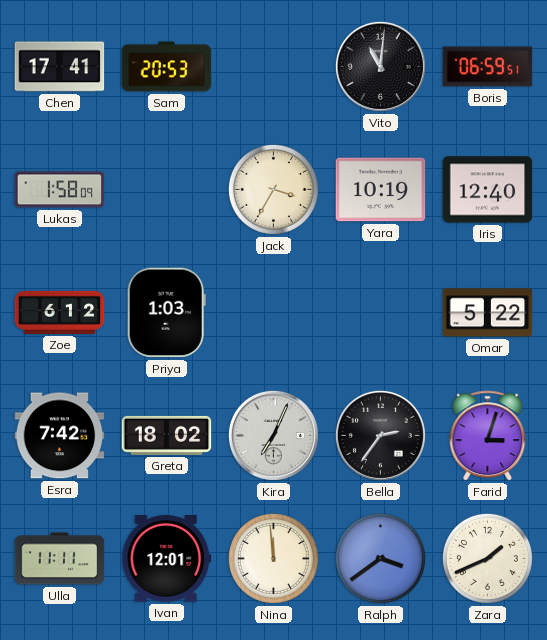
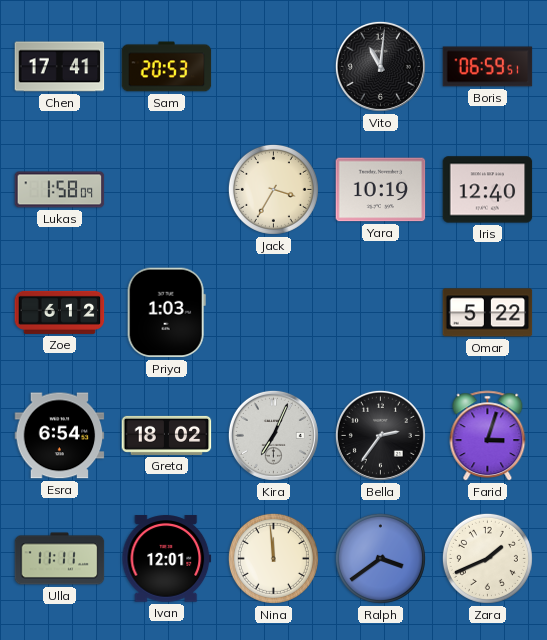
Esra: 7:42 -> 6:54 (60, 436)
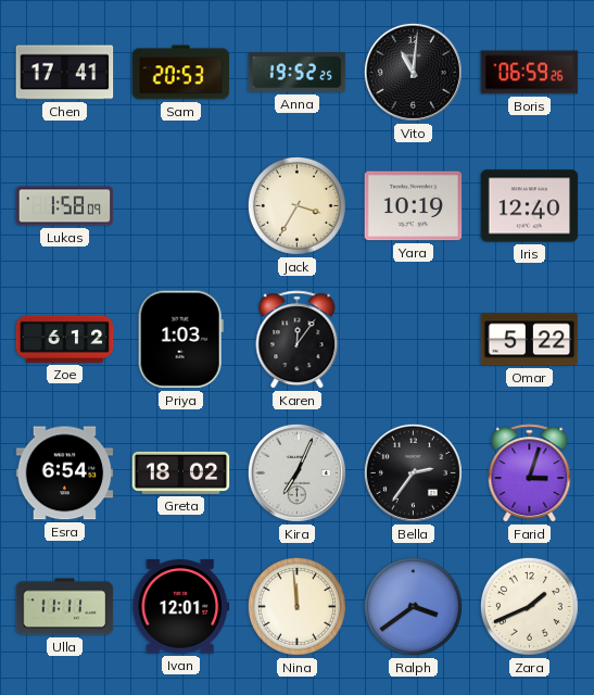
Anna: none -> 19:52 (298, 73)
Boris: 06:59:51 -> 06:59:26 (530, 73)
Karen: none -> 12:06 (298, 340)
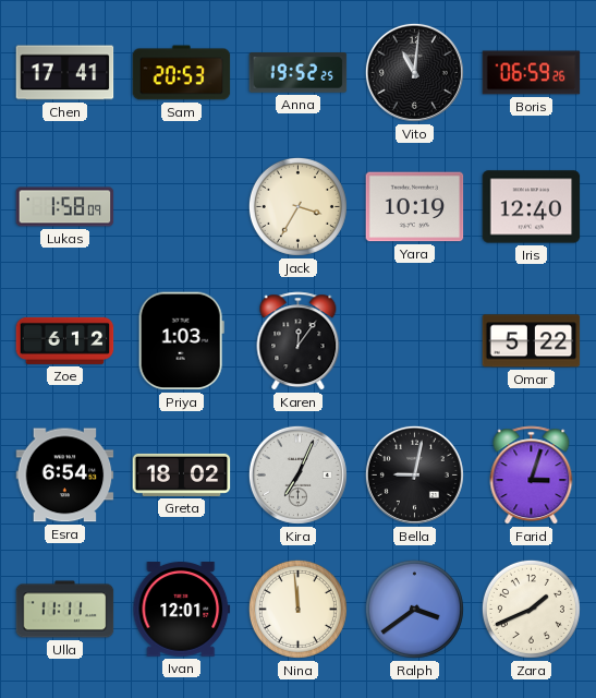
Bella: 2:36 -> 9:02 (414, 474)
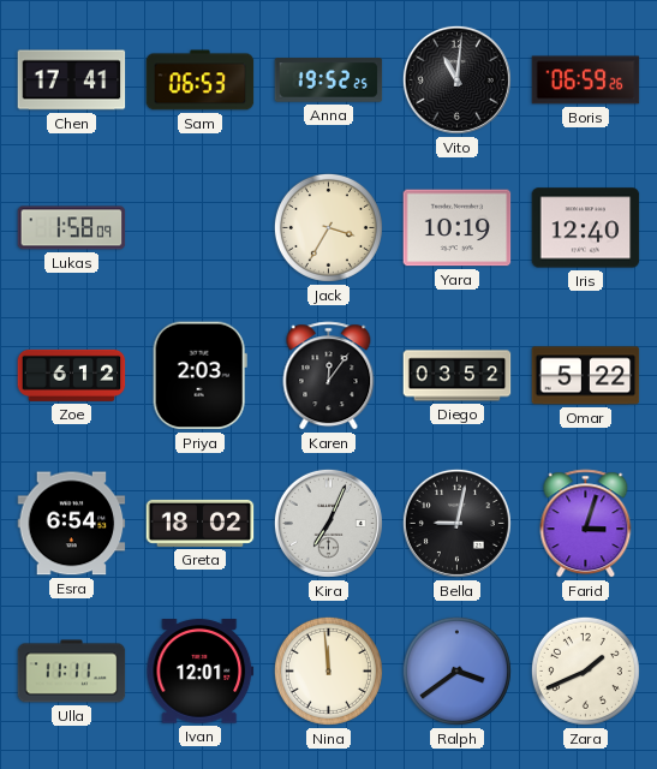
Sam: 20:53 -> 06:53 (201, 81)
Priya: 1:03 -> 2:03 (199, 376)
Diego: none -> 03:52 (458, 376)
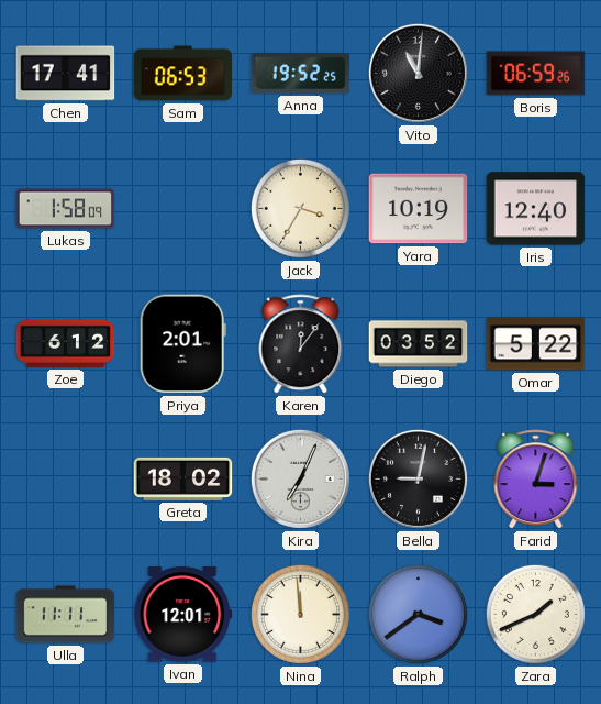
Priya: 2:03 -> 2:01 (182, 344)
Esra: 6:54 -> none (72, 524)
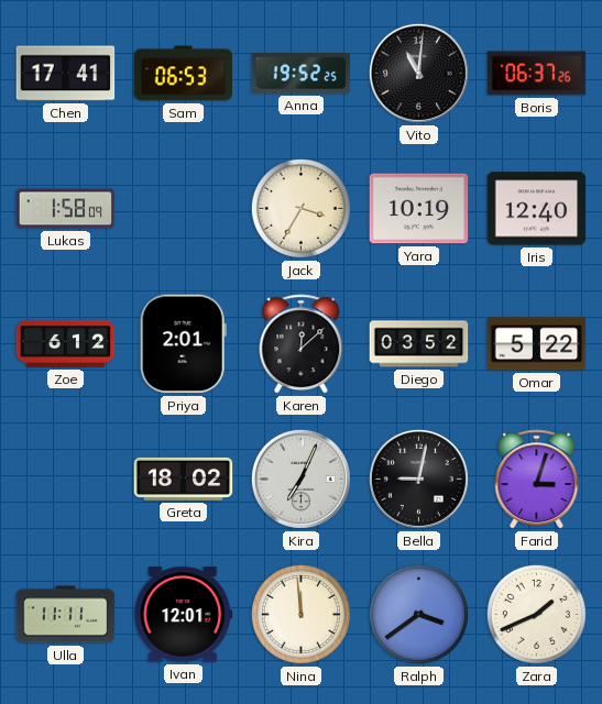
Boris: 06:59 -> 06:37 (537, 74)
Karen: 12:06 -> 12:08 (302, 344)
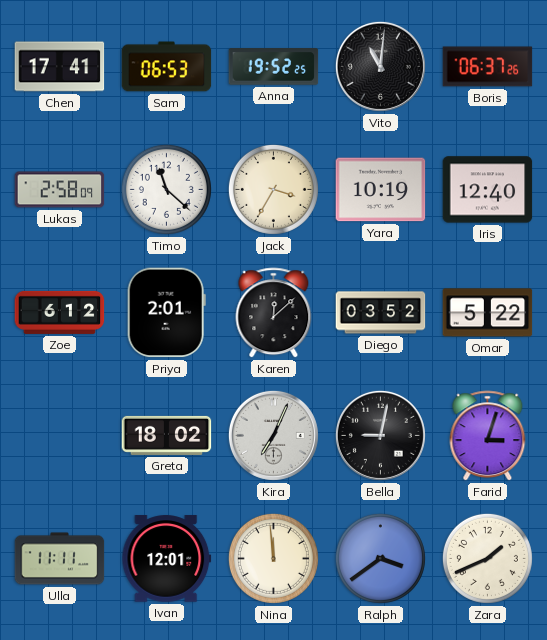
Lukas: 1:58 -> 2:58 (60, 190)
Timo: none -> 11:22 (166, 189)
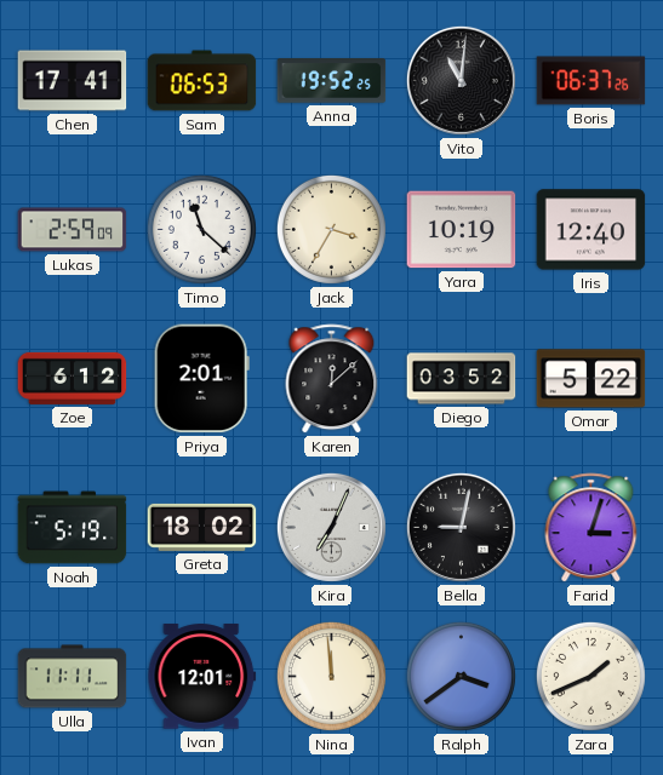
Lukas: 2:58 -> 2:59 (73, 230)
Noah: none -> 5:19 (73, 528)
